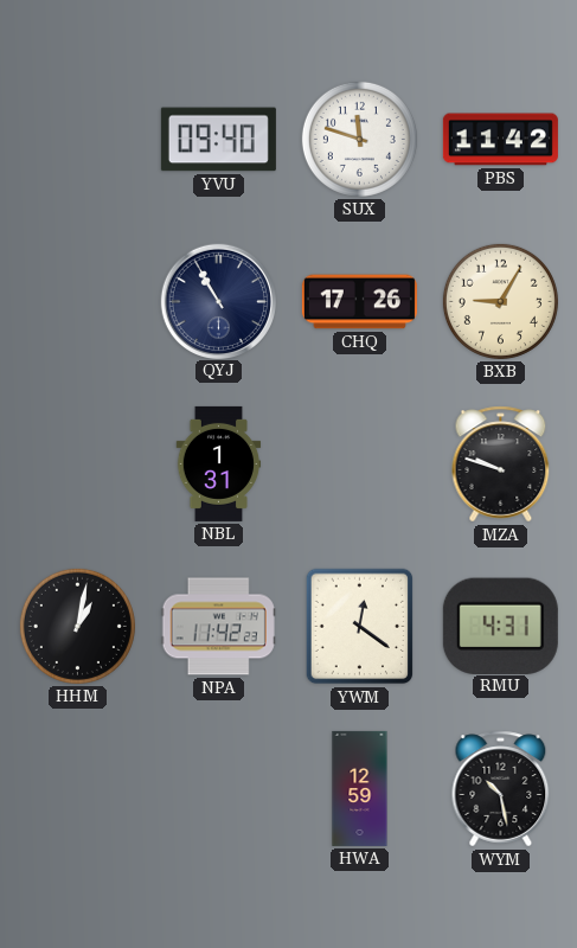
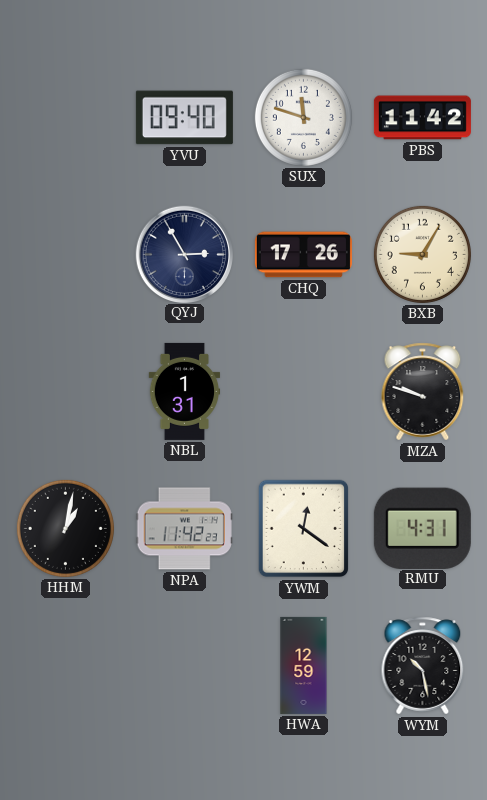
QYJ: 10:55 -> 2:55 (184, 254)
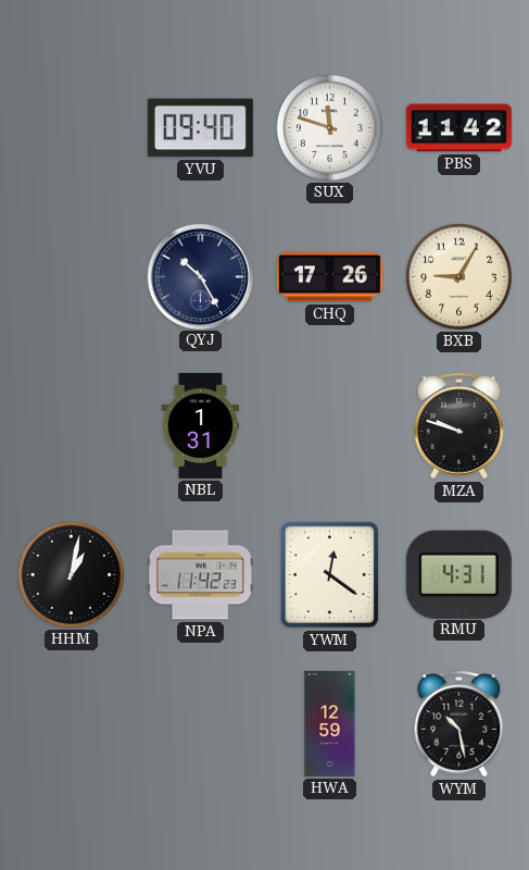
QYJ: 2:55 -> 10:25 (200, 276)
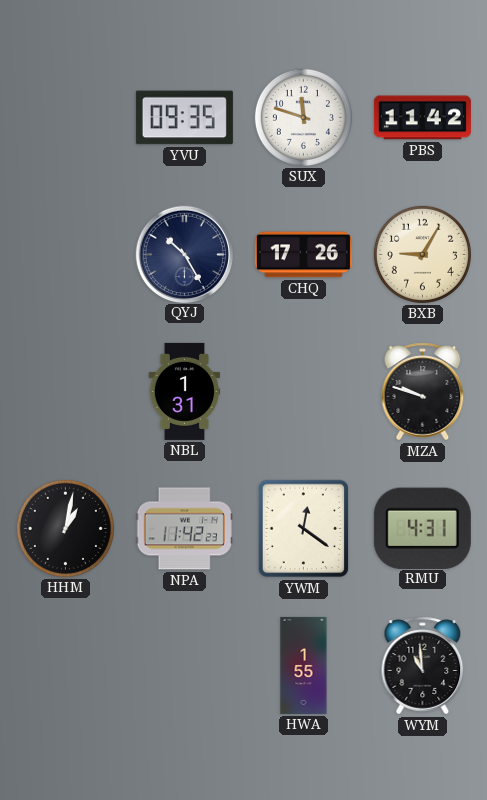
YVU: 09:40 -> 09:35 (184, 118)
HWA: 12:59 -> 1:55 (304, 665)
WYM: 10:28 -> 10:59 (423, 666)
